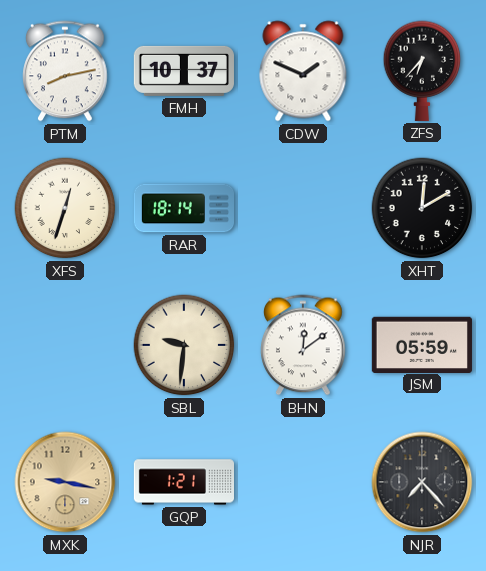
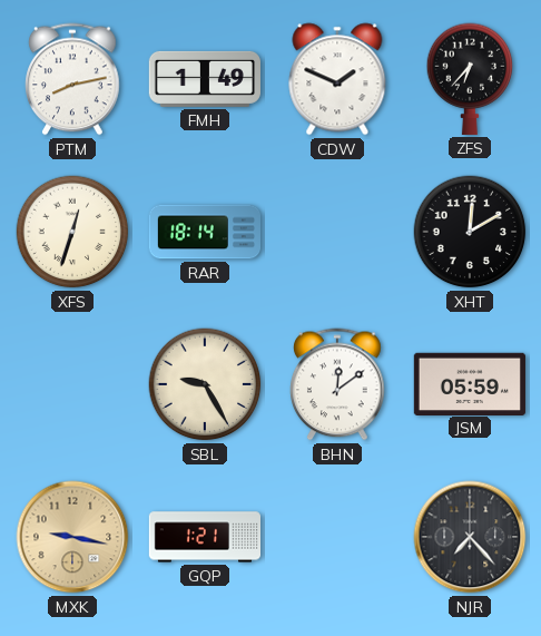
FMH: 10:37 -> 1:49 (205, 79)
SBL: 9:31 -> 9:25 (205, 384)
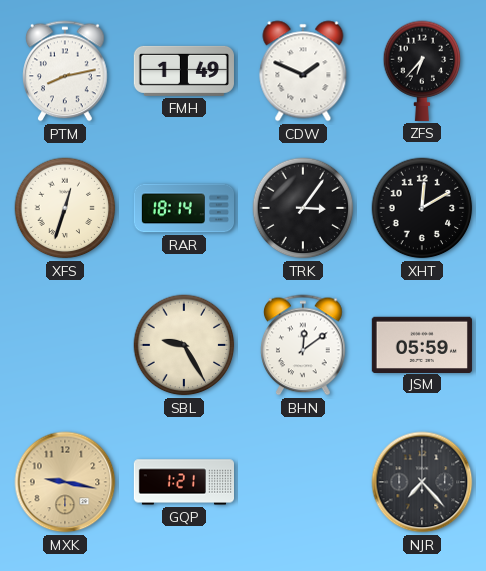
TRK: none -> 3:06 (303, 208)
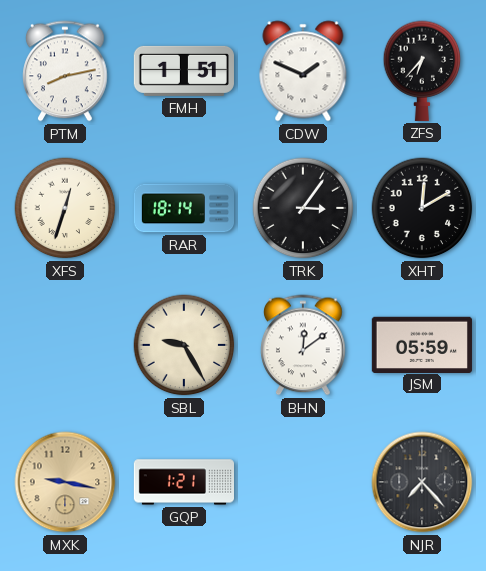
FMH: 1:49 -> 1:51 (184, 71)
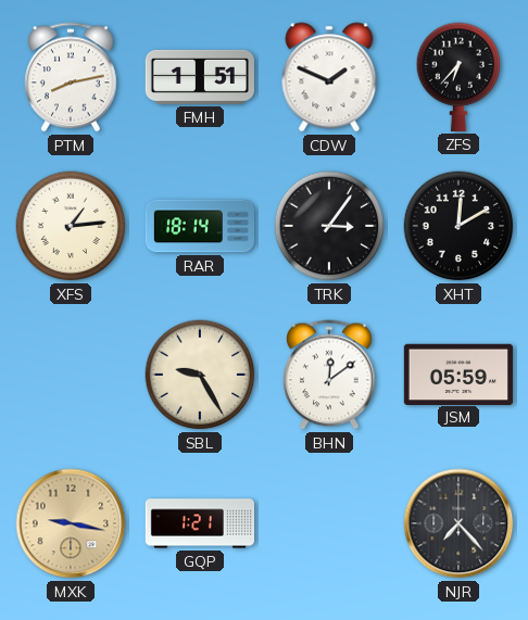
XFS: 12:33 -> 1:14 (71, 226)
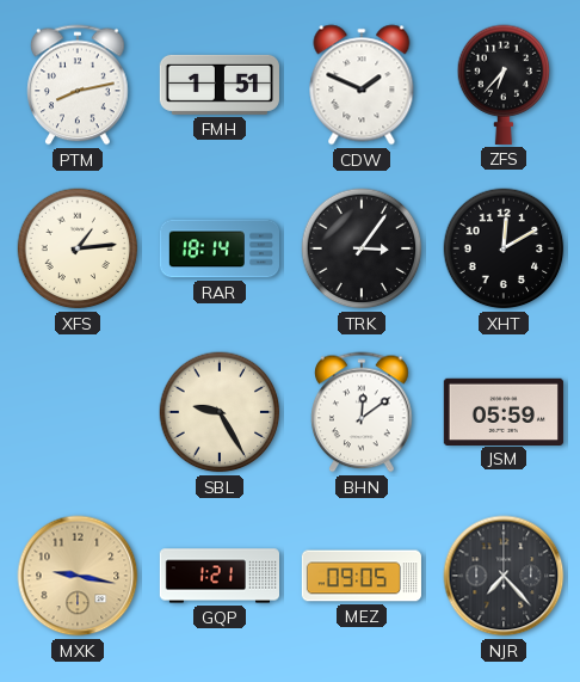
MEZ: none -> 09:05 (362, 576)
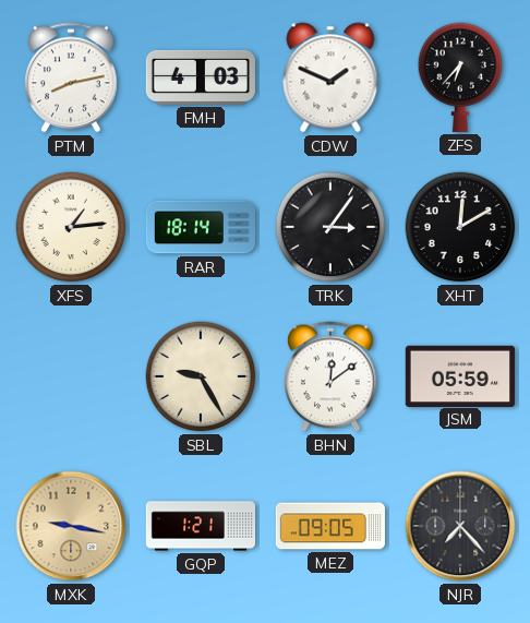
FMH: 1:51 -> 4:03 (201, 77)
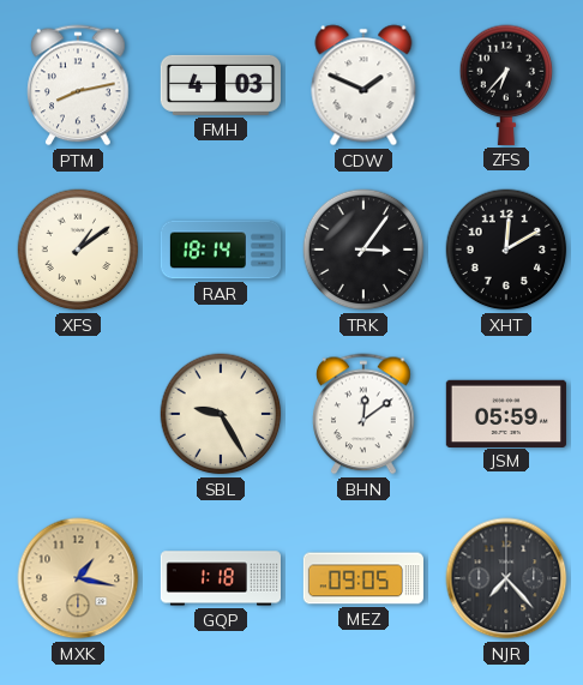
XFS: 1:14 -> 1:09 (78, 250)
MXK: 9:17 -> 1:17 (78, 578)
GQP: 1:21 -> 1:18 (220, 578)
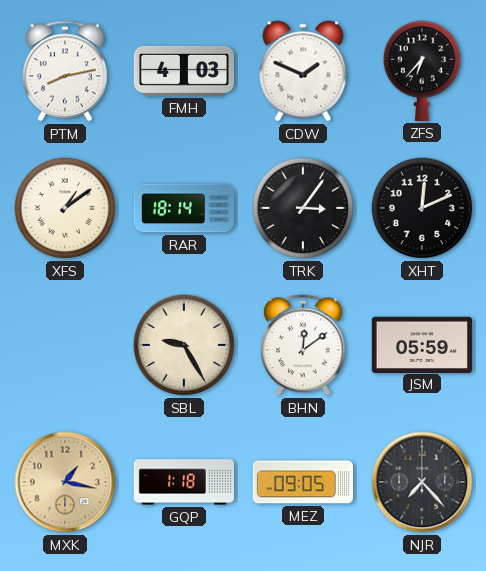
XHT: 12:10 -> 12:11 (422, 208)
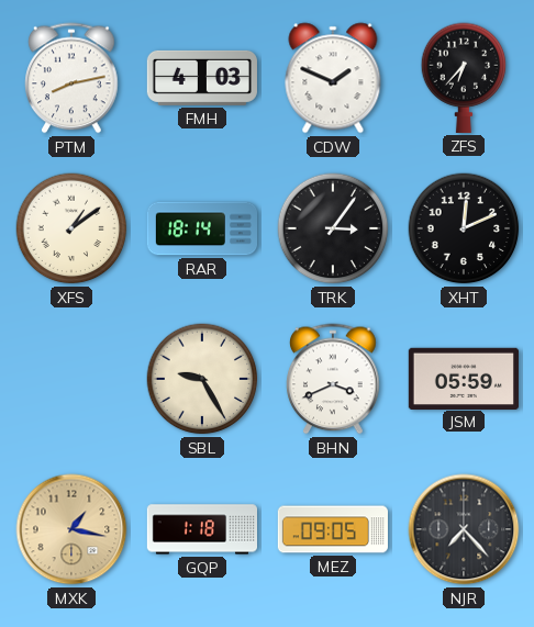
BHN: 12:09 -> 3:41 (333, 379)
